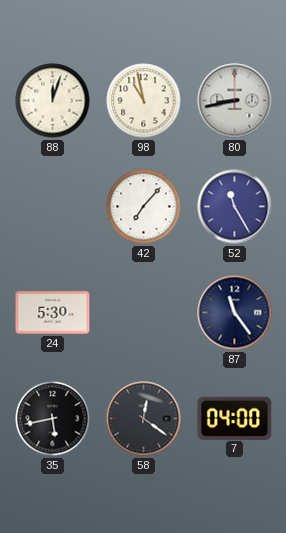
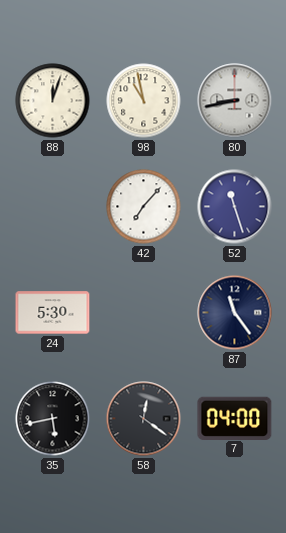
52: 11:25 -> 11:27 (235, 207)
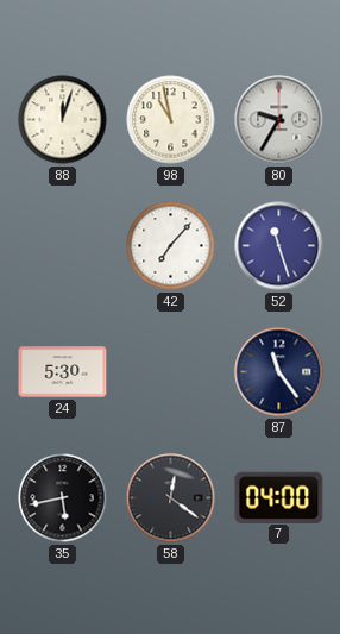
80: 8:43 -> 9:35 (279, 120)
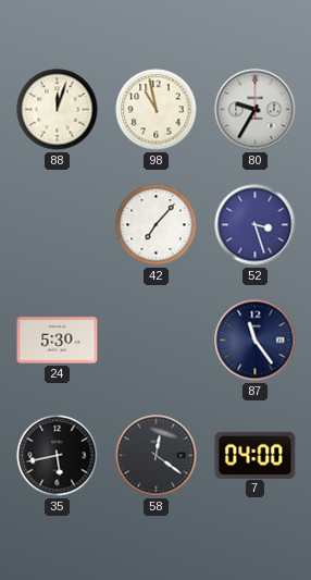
52: 11:27 -> 3:27 (256, 225)
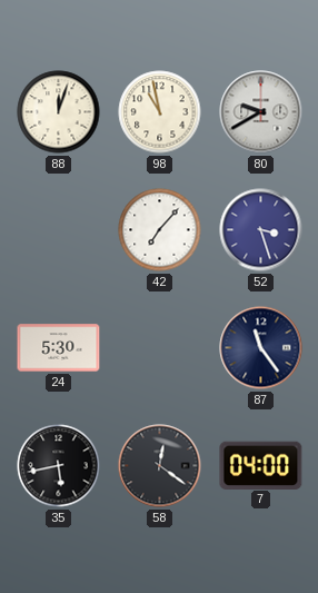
80: 9:35 -> 9:40 (261, 112)
